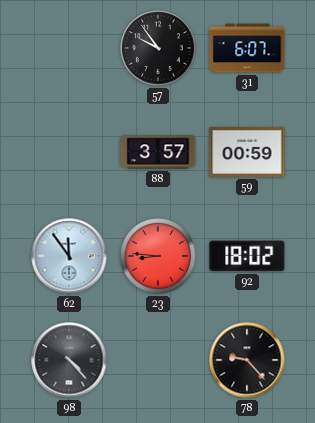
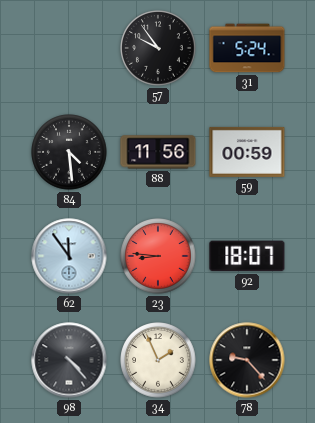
31: 6:07 -> 5:24 (247, 48)
84: none -> 4:29 (69, 152)
88: 3:57 -> 11:56 (158, 152)
92: 18:02 -> 18:07 (247, 256)
34: none -> 1:56 (158, 360)
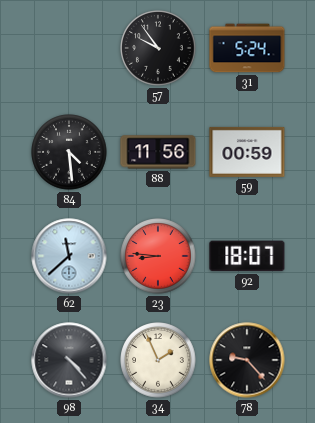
62: 11:54 -> 11:38 (69, 256)
